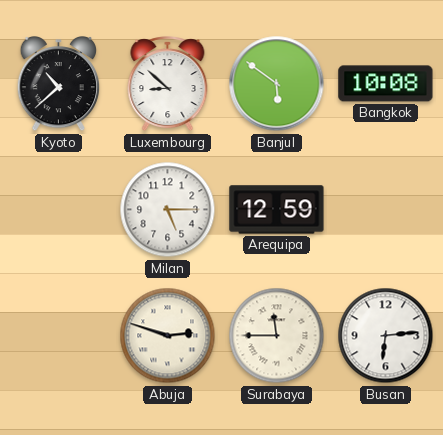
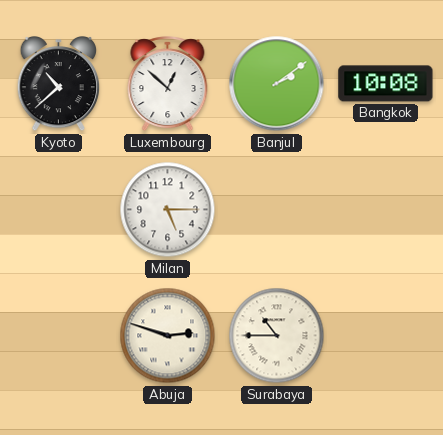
Luxembourg: 8:52 -> 12:52 (168, 84)
Banjul: 5:51 -> 2:09 (277, 84)
Arequipa: 12:59 -> none (277, 210)
Surabaya: 11:45 -> 10:45 (277, 336)
Busan: 6:14 -> none (386, 336)
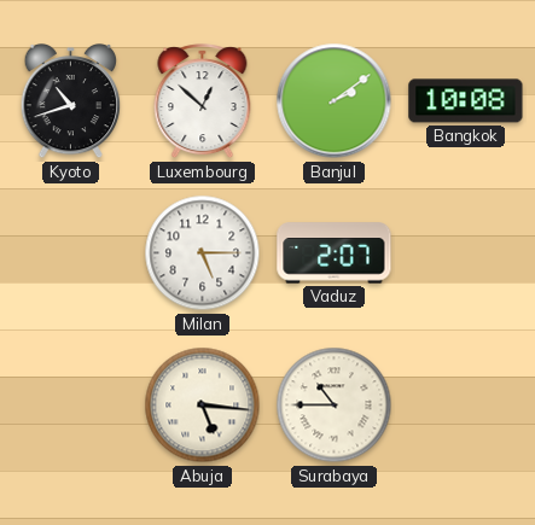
Kyoto: 10:38 -> 10:42 (71, 103)
Vaduz: none -> 2:07 (335, 253)
Abuja: 2:48 -> 5:16 (203, 406)
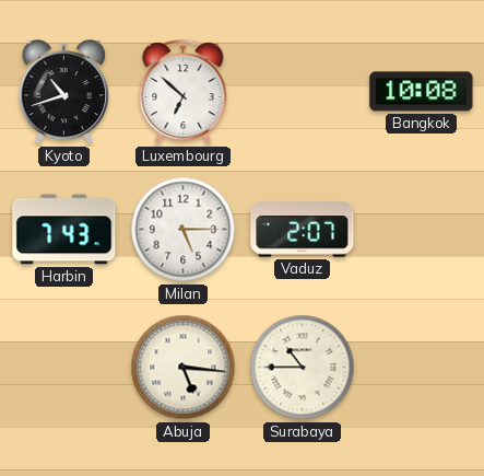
Luxembourg: 12:52 -> 6:52 (184, 92)
Banjul: 2:09 -> none (335, 101)
Harbin: none -> 7:43 (64, 230)
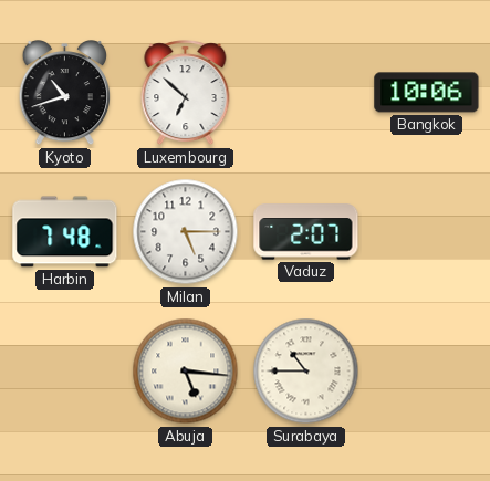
Bangkok: 10:08 -> 10:06 (427, 93)
Harbin: 7:43 -> 7:48 (65, 232)
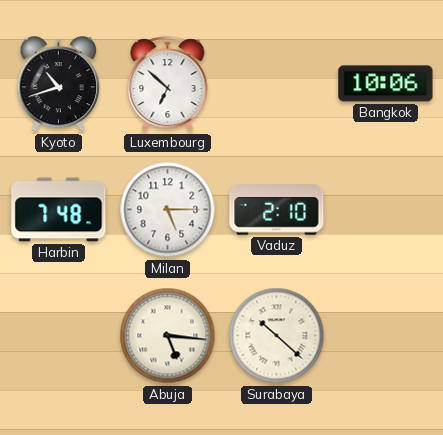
Vaduz: 2:07 -> 2:10 (277, 210)
Surabaya: 10:45 -> 10:22 (277, 336)
